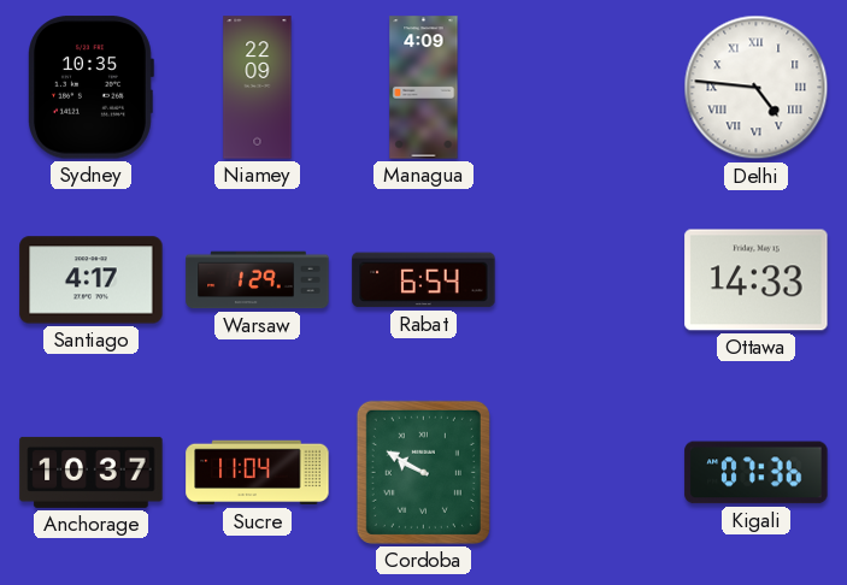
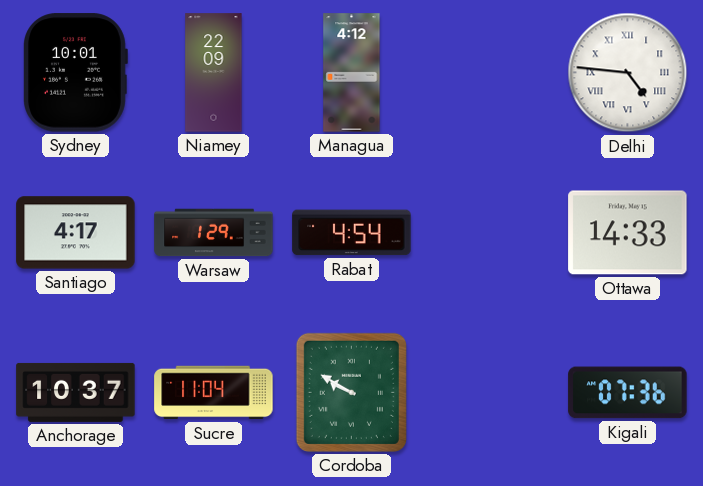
Sydney: 10:35 -> 10:01 (76, 73)
Managua: 4:09 -> 4:12 (352, 73)
Rabat: 6:54 -> 4:54 (352, 233)
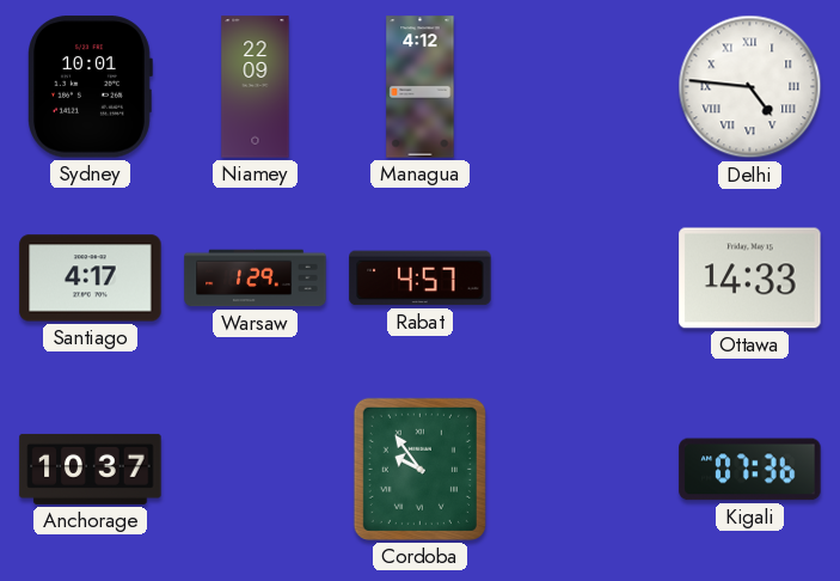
Rabat: 4:54 -> 4:57 (421, 279)
Sucre: 11:04 -> none (214, 393)
Cordoba: 9:50 -> 9:54 (419, 469)
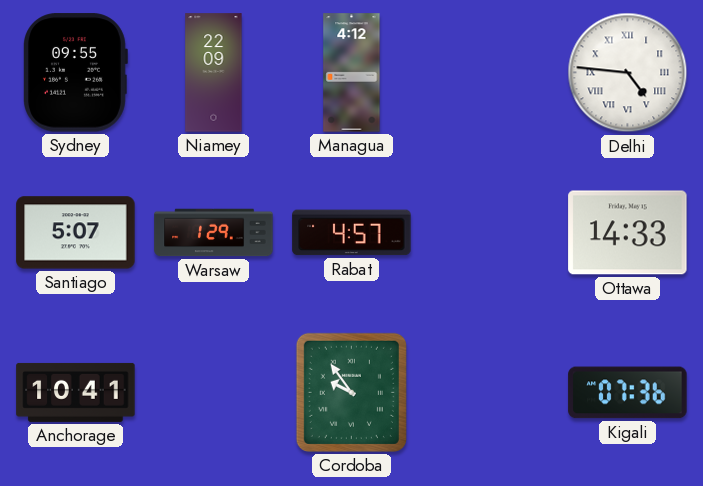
Sydney: 10:01 -> 09:55 (76, 73)
Santiago: 4:17 -> 5:07 (76, 233)
Anchorage: 10:37 -> 10:41 (76, 392)
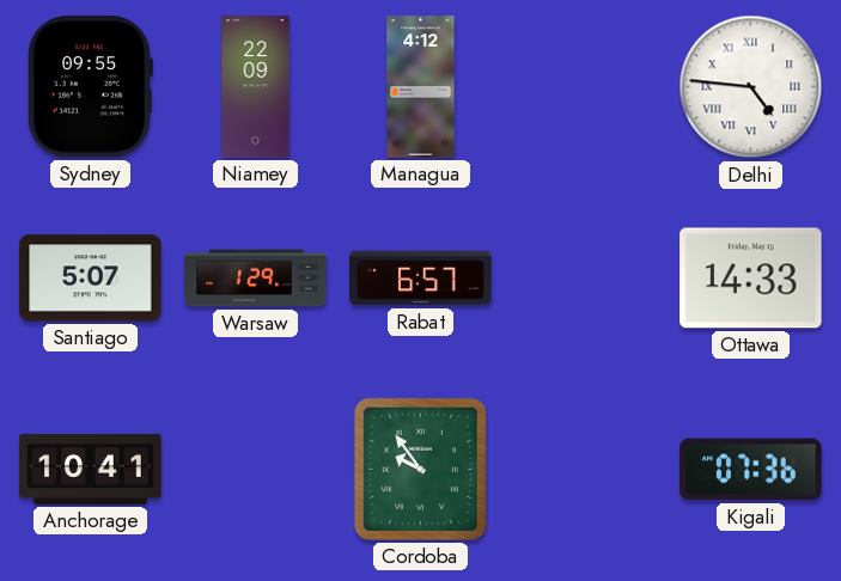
Rabat: 4:57 -> 6:57 (421, 279)
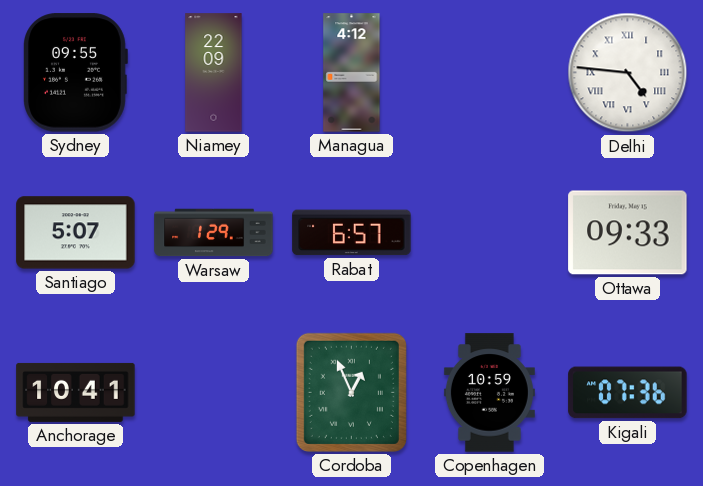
Ottawa: 14:33 -> 09:33 (628, 233)
Cordoba: 9:54 -> 12:56 (351, 392)
Copenhagen: none -> 10:59 (489, 393)
